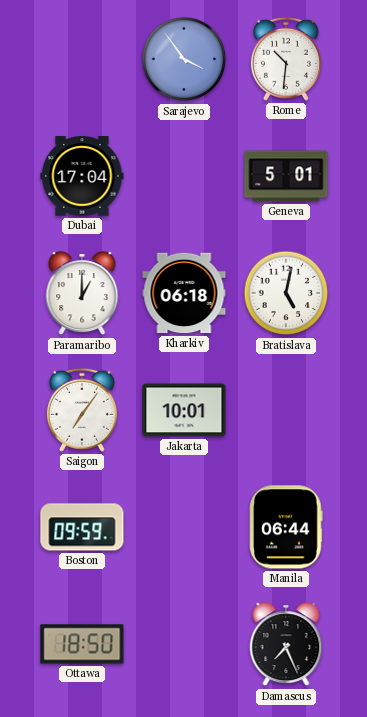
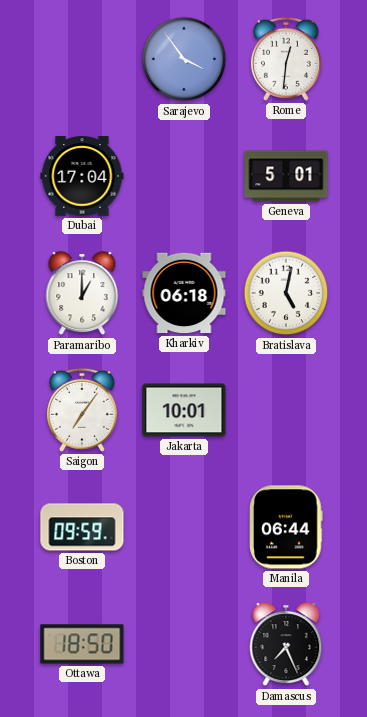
Rome: 10:31 -> 12:31 (286, 59)
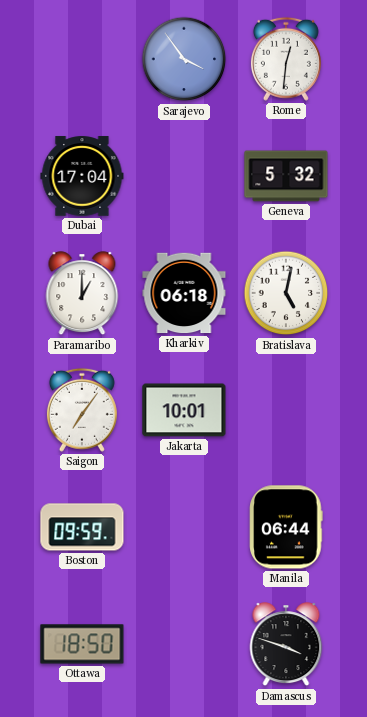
Geneva: 5:01 -> 5:32 (286, 176)
Damascus: 7:26 -> 3:48 (286, 645)
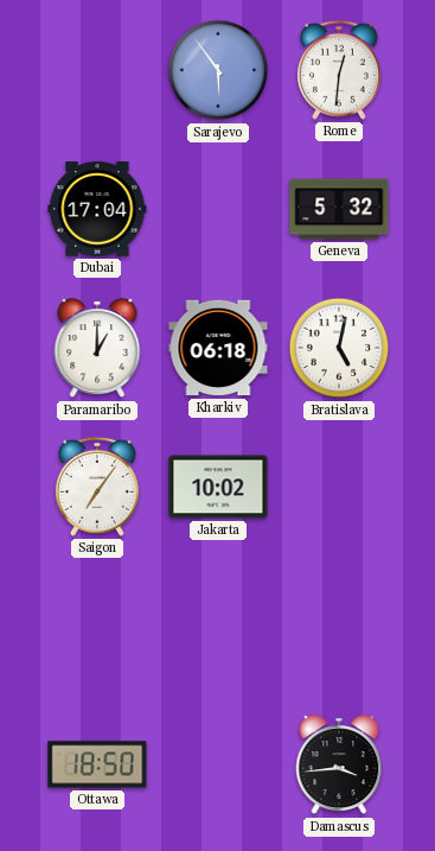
Sarajevo: 3:54 -> 5:54 (218, 70)
Jakarta: 10:01 -> 10:02 (218, 487)
Boston: 09:59 -> none (82, 527)
Manila: 06:44 -> none (286, 527)
Damascus: 3:48 -> 3:44 (339, 766)
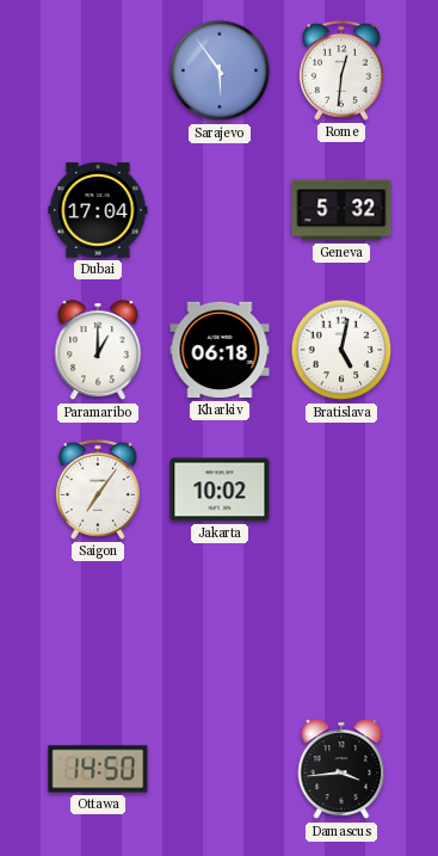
Ottawa: 18:50 -> 14:50 (98, 769)
